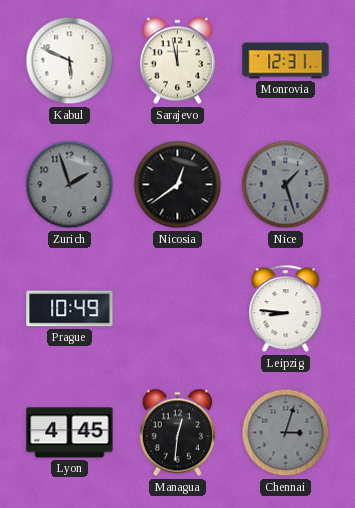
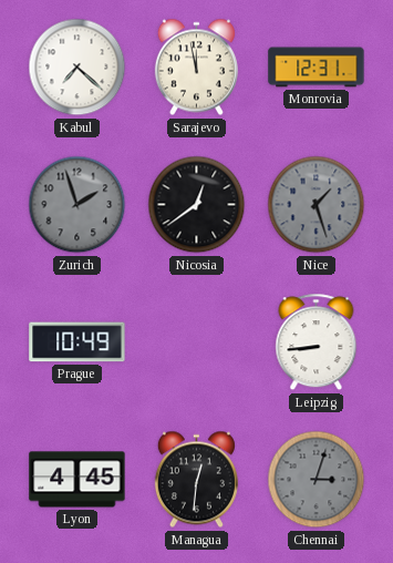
Kabul: 5:49 -> 7:22 (77, 68)
Leipzig: 8:46 -> 8:44 (317, 342)
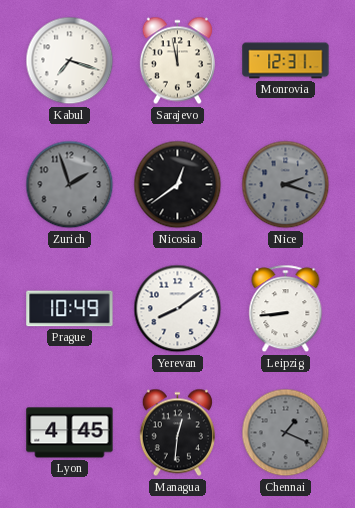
Kabul: 7:22 -> 7:18 (70, 61)
Nice: 1:27 -> 2:18 (286, 185)
Yerevan: none -> 8:09 (178, 309)
Chennai: 3:03 -> 1:19 (286, 433)
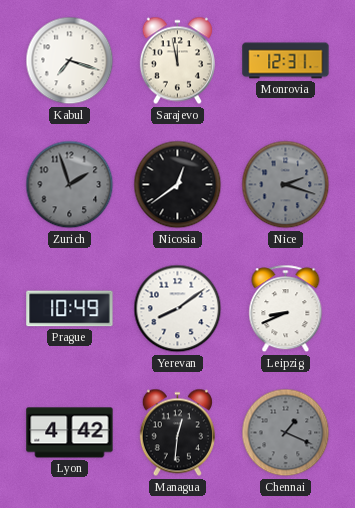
Leipzig: 8:44 -> 8:41 (286, 309)
Lyon: 4:45 -> 4:42 (70, 433)
